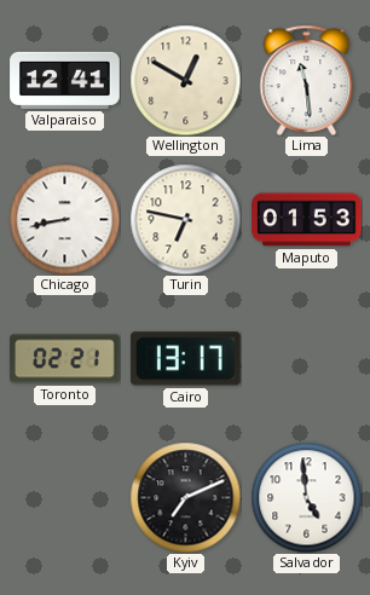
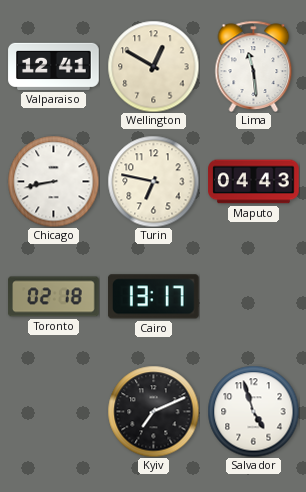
Maputo: 01:53 -> 04:43 (254, 182)
Toronto: 02:21 -> 02:18 (54, 297)
Salvador: 4:59 -> 4:57 (253, 411)
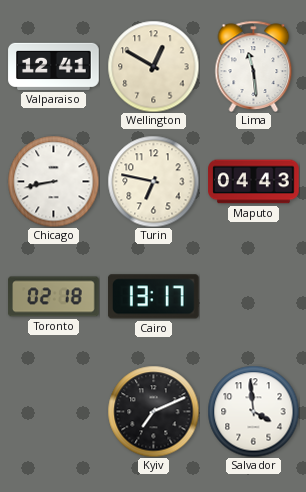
Salvador: 4:57 -> 3:59 (253, 411)
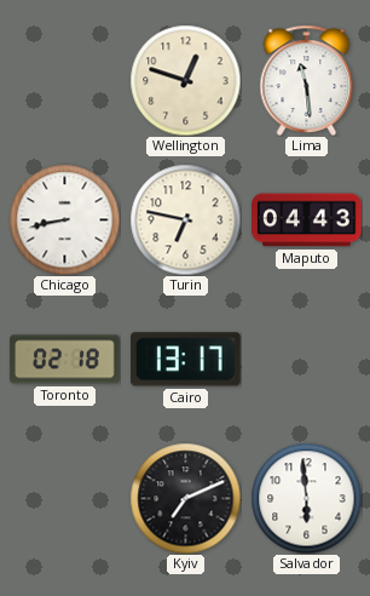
Valparaiso: 12:41 -> none (54, 66)
Wellington: 12:50 -> 12:48 (185, 80)
Salvador: 3:59 -> 5:59 (306, 498)
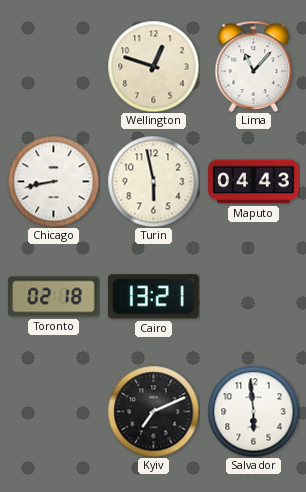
Lima: 11:29 -> 11:07 (254, 66)
Turin: 6:47 -> 5:58 (153, 181)
Cairo: 13:17 -> 13:21 (154, 297)
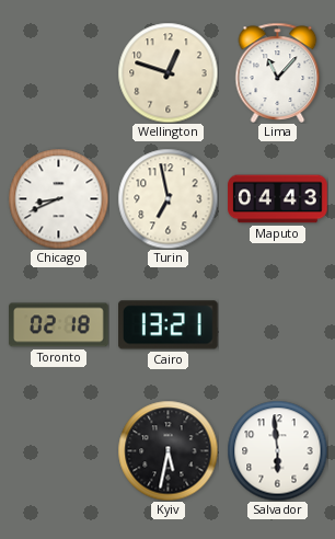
Chicago: 8:43 -> 8:41 (58, 198)
Turin: 5:58 -> 6:58 (168, 198)
Kyiv: 7:11 -> 5:32 (168, 450)
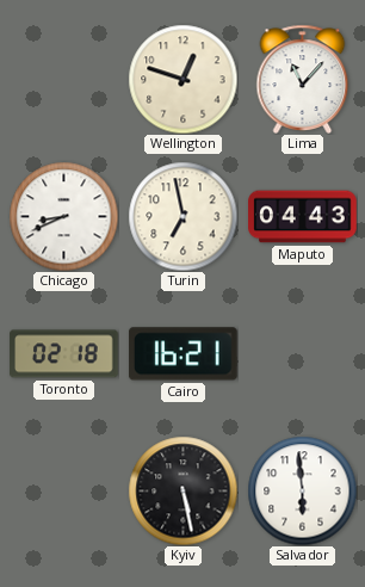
Cairo: 13:21 -> 16:21 (184, 354)
Kyiv: 5:32 -> 5:28 (182, 490)
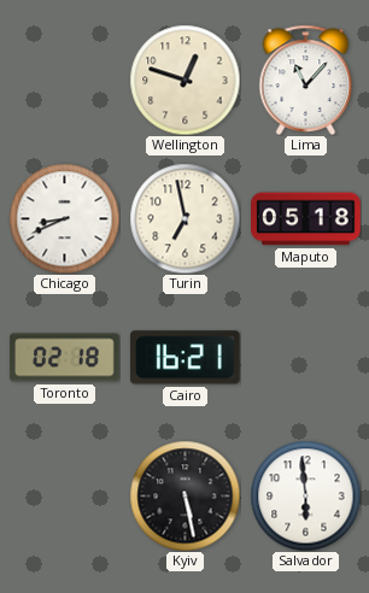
Maputo: 04:43 -> 05:18 (306, 219)
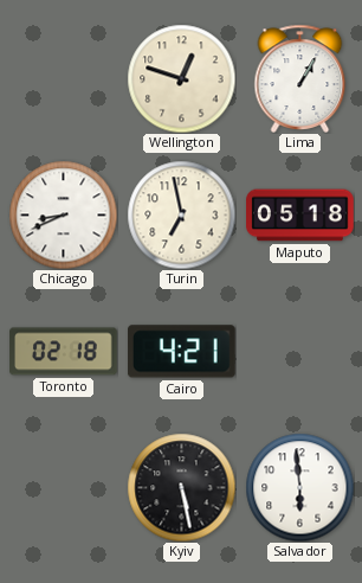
Lima: 11:07 -> 1:05 (300, 78)
Cairo: 16:21 -> 4:21 (182, 352)
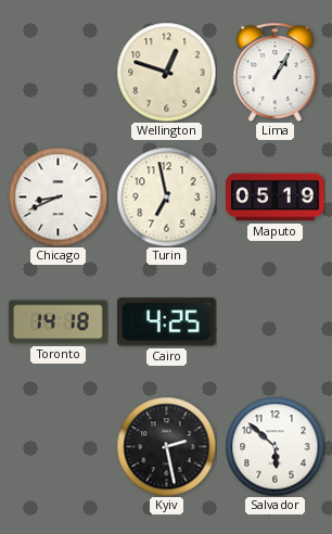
Maputo: 05:18 -> 05:19 (276, 198)
Toronto: 02:18 -> 14:18 (59, 322)
Cairo: 4:21 -> 4:25 (167, 322)
Kyiv: 5:28 -> 2:28 (166, 446)
Salvador: 5:59 -> 5:52 (274, 446)
